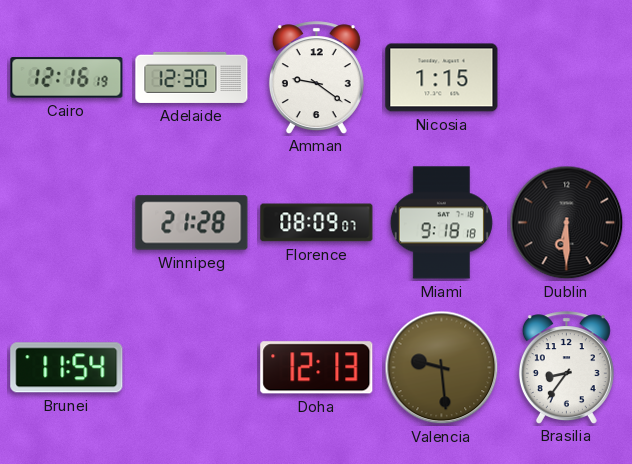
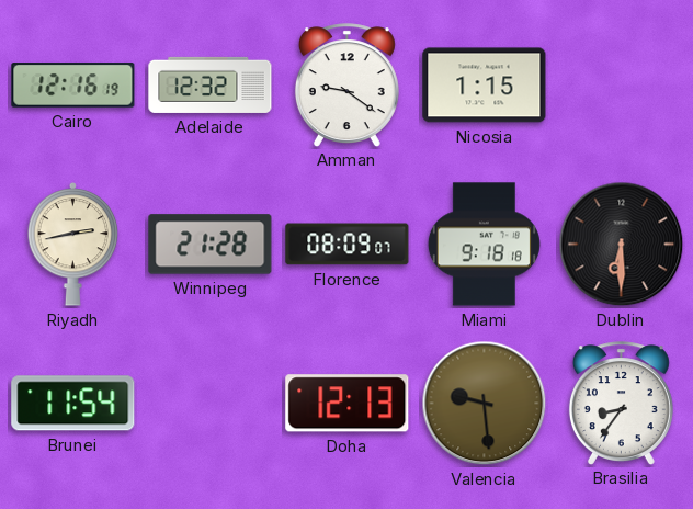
Adelaide: 12:30 -> 12:32 (211, 84)
Riyadh: none -> 2:43 (73, 244)
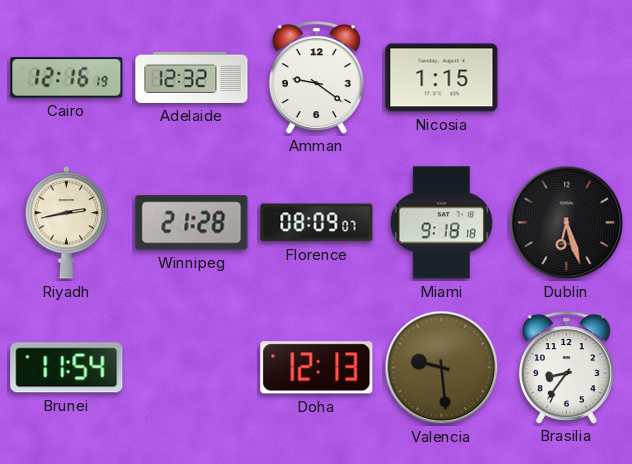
Dublin: 6:30 -> 6:27 (567, 223)
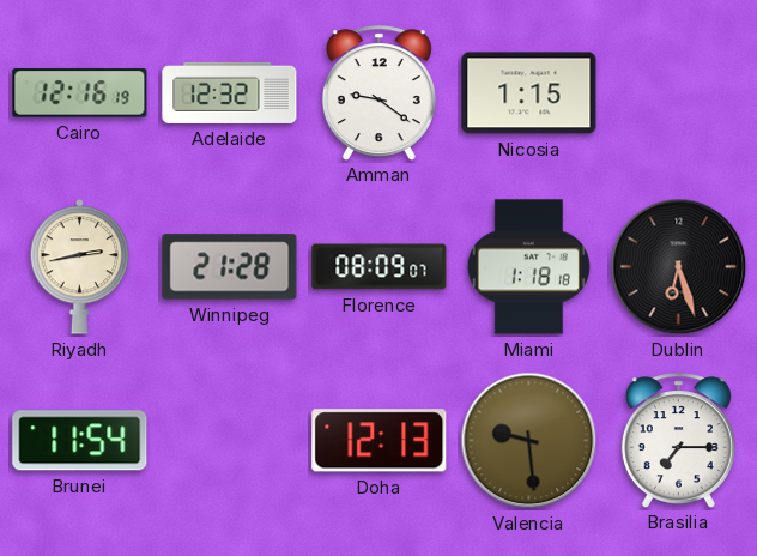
Miami: 9:18 -> 1:18 (528, 267)
Brasilia: 8:36 -> 7:15 (678, 440)
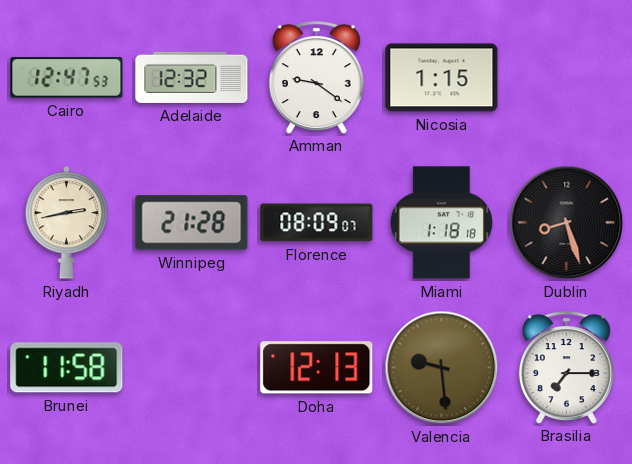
Cairo: 12:16 -> 12:47 (67, 78)
Dublin: 6:27 -> 8:27 (567, 223)
Brunei: 11:54 -> 11:58 (67, 368)
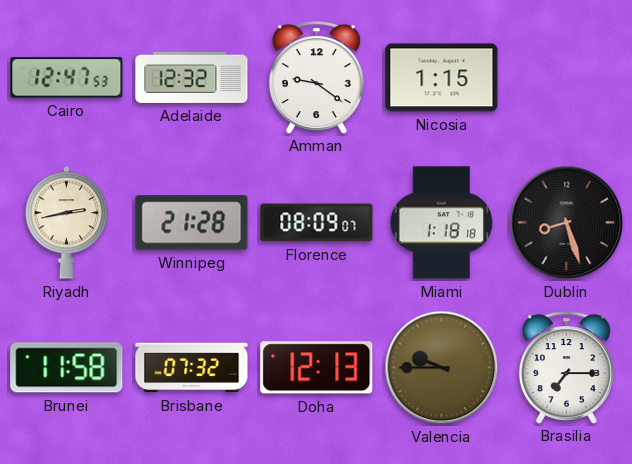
Brisbane: none -> 07:32 (192, 368)
Valencia: 9:29 -> 9:45 (442, 368)
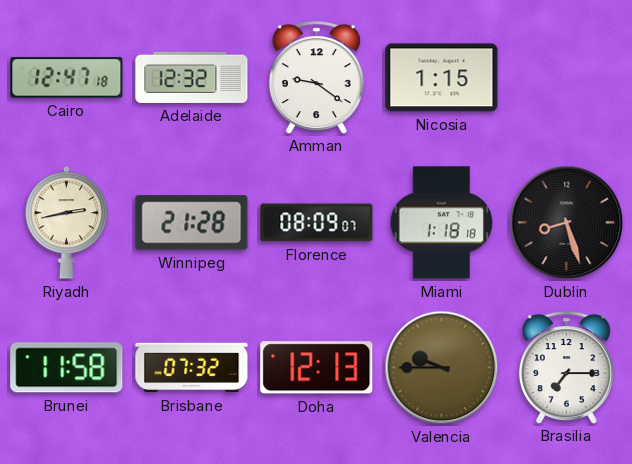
Cairo: 12:47:53 -> 12:47:18 (67, 78)
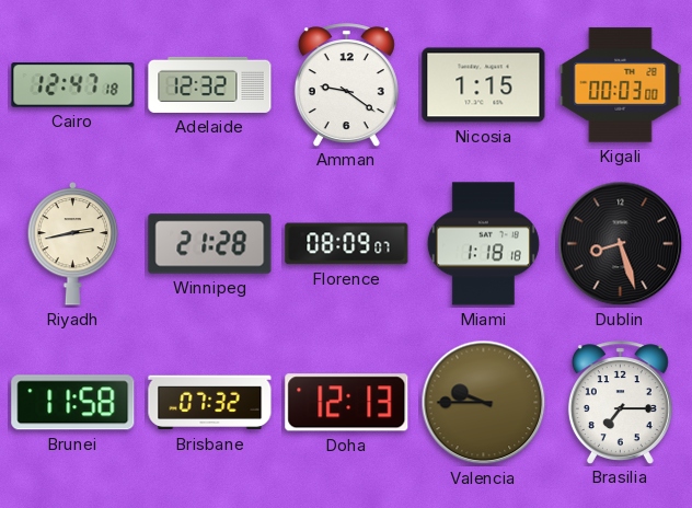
Kigali: none -> 00:03 (621, 85)
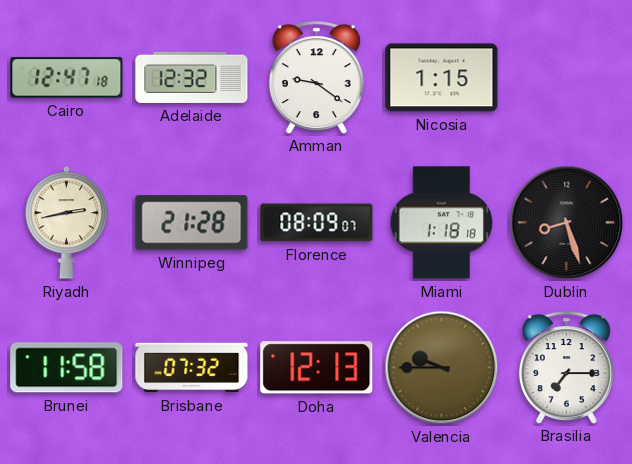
Kigali: 00:03 -> none (621, 85)
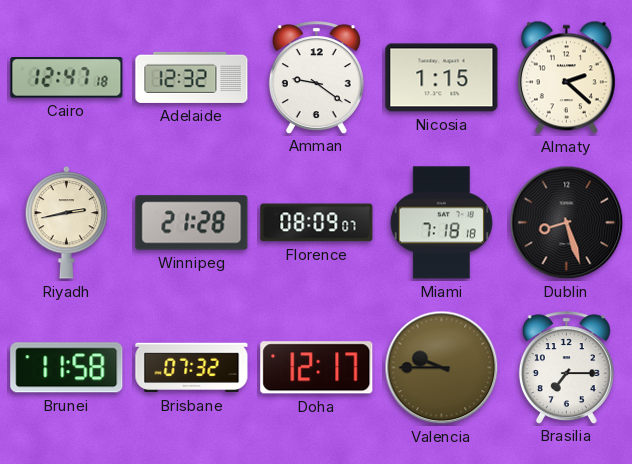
Almaty: none -> 2:22 (566, 78)
Miami: 1:18 -> 7:18 (441, 223)
Doha: 12:13 -> 12:17 (317, 368)
